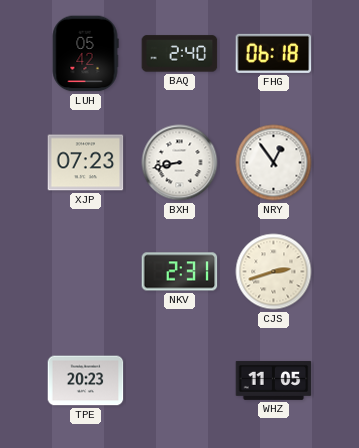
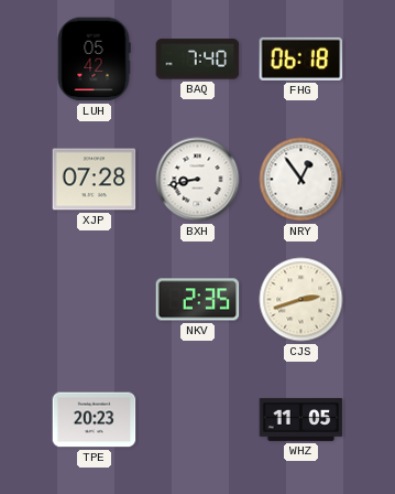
BAQ: 2:40 -> 7:40 (198, 60)
XJP: 07:23 -> 07:28 (95, 180)
NKV: 2:31 -> 2:35 (198, 300)
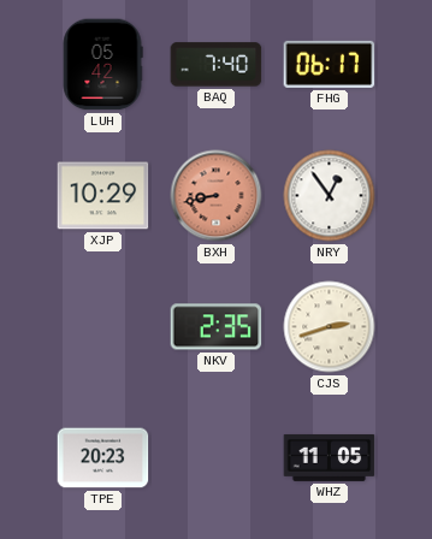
FHG: 06:18 -> 06:17 (330, 64)
XJP: 07:28 -> 10:29 (103, 196)
BXH dial: white -> salmon (217, 196)
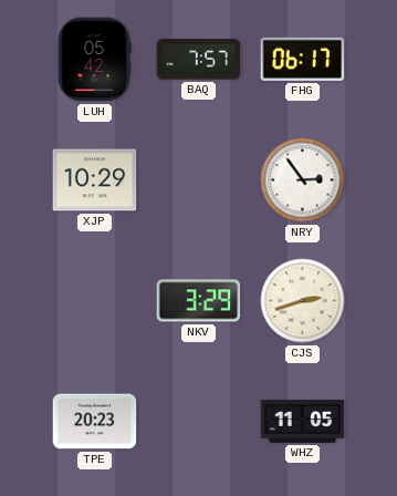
BAQ: 7:40 -> 7:57 (199, 60)
BXH: 8:43 -> none (217, 196)
NRY: 12:54 -> 2:54 (303, 180)
NKV: 2:35 -> 3:29 (199, 301)
